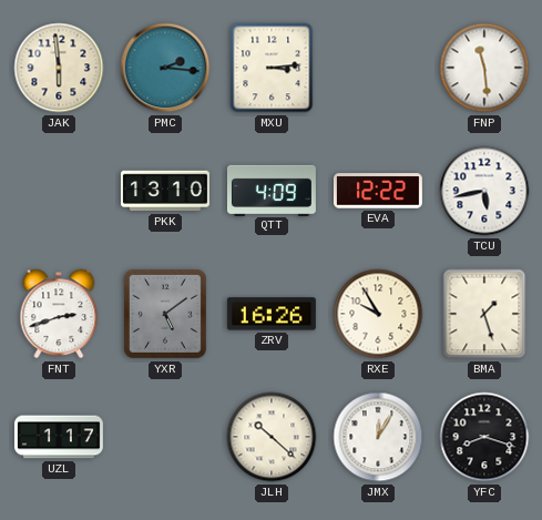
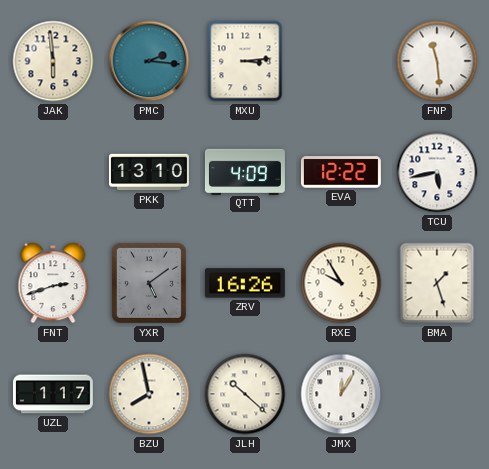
BZU: none -> 7:58 (149, 394)
YFC: 8:18 -> none (484, 437)
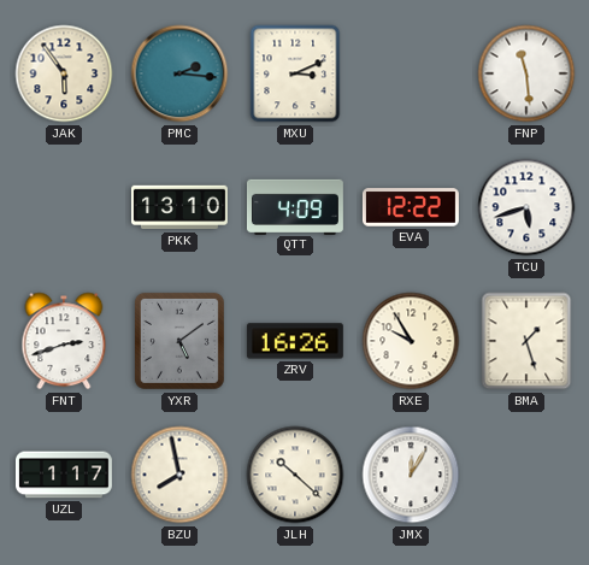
JAK: 5:59 -> 5:54 (64, 73)
MXU: 3:14 -> 3:11 (295, 73)
TCU: 5:43 -> 5:42 (526, 207)
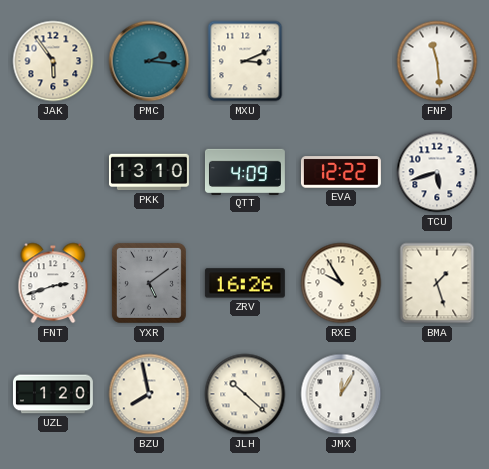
UZL: 1:17 -> 1:20 (53, 394)
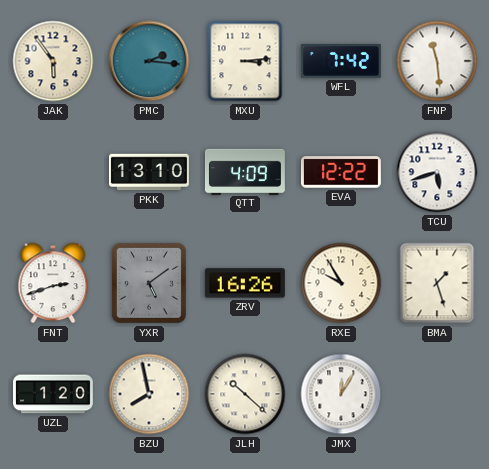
MXU: 3:11 -> 3:14 (245, 61)
WFL: none -> 7:42 (341, 62)
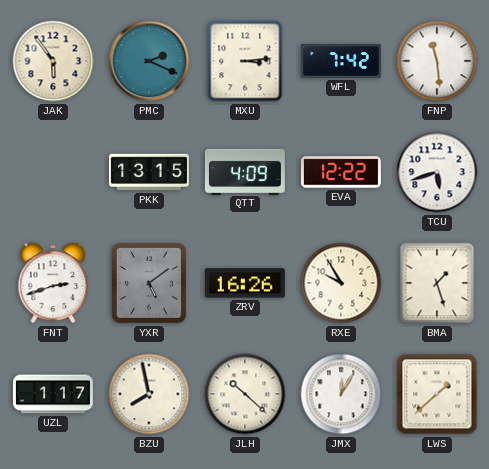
PMC: 2:16 -> 2:19 (149, 61)
PKK: 13:10 -> 13:15 (149, 172)
UZL: 1:20 -> 1:17 (53, 394)
LWS: none -> 1:38 (437, 394)
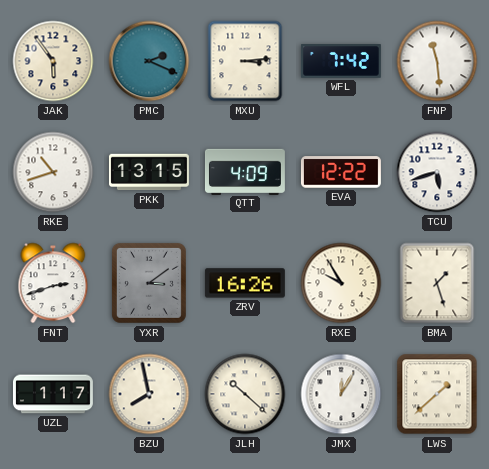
RKE: none -> 10:42 (53, 172)
YXR: 5:09 -> 3:09 (149, 283)
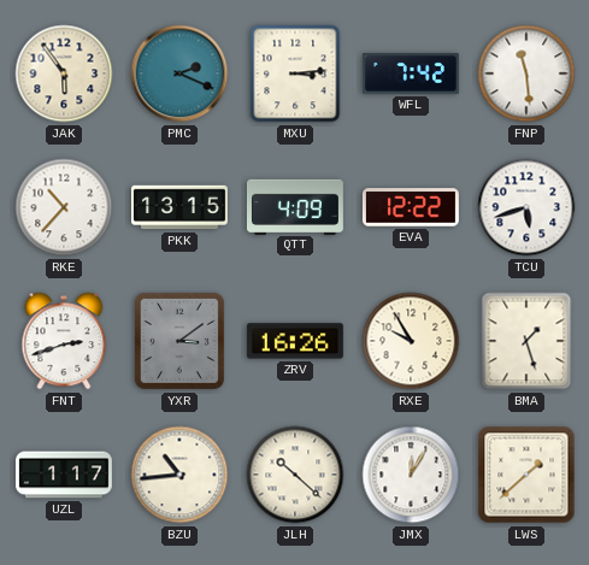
RKE: 10:42 -> 10:37 (64, 207)
BZU: 7:58 -> 10:44 (179, 475)
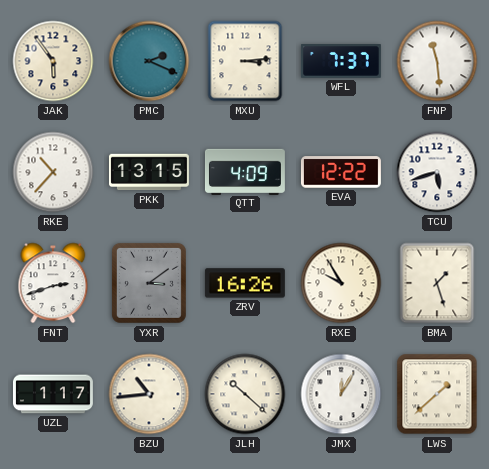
WFL: 7:42 -> 7:37 (341, 62)
